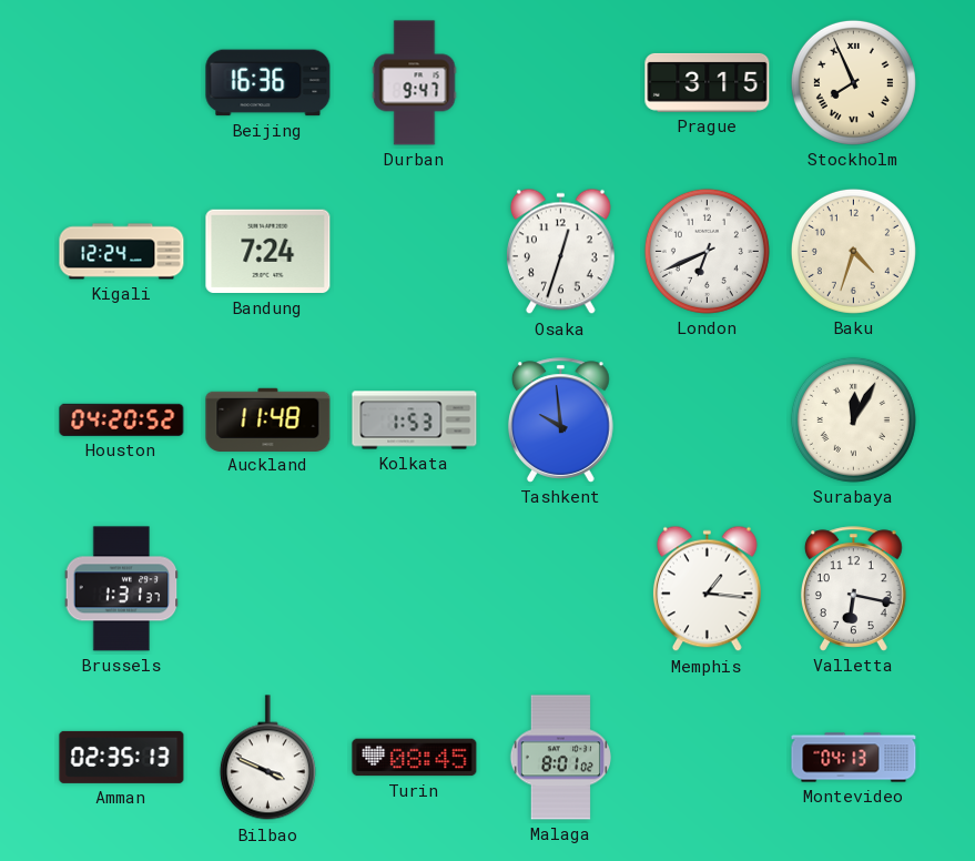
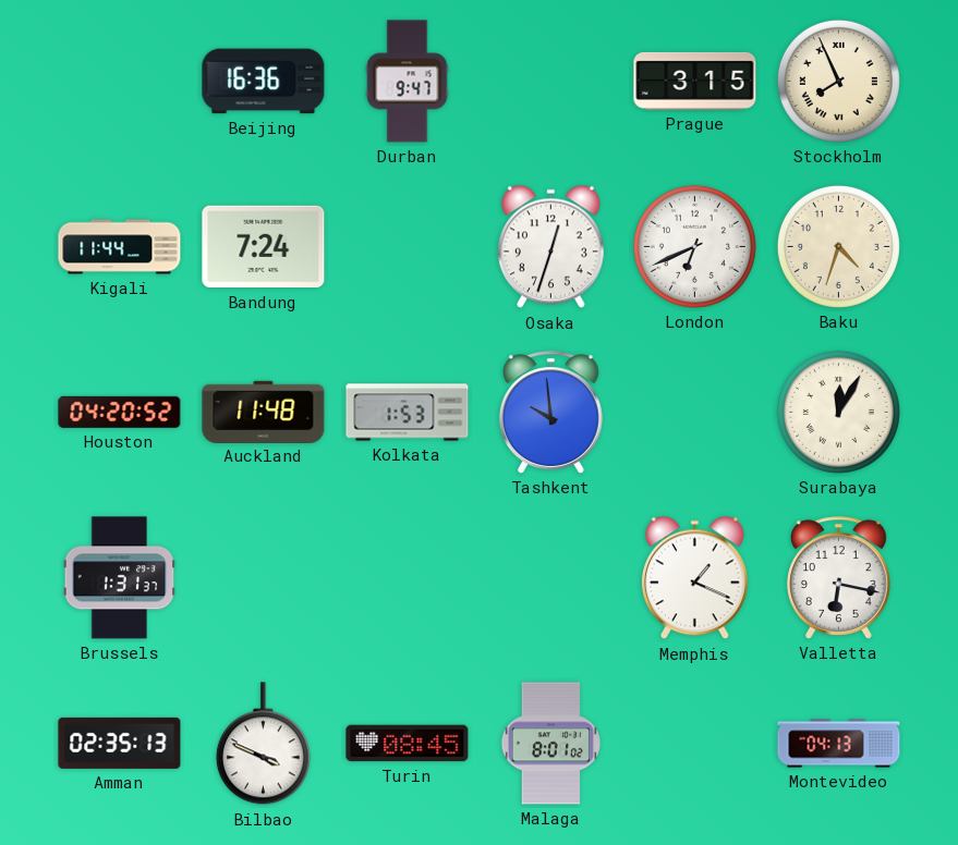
Kigali: 12:24 -> 11:44 (120, 247)
Memphis: 1:16 -> 1:19 (694, 578)
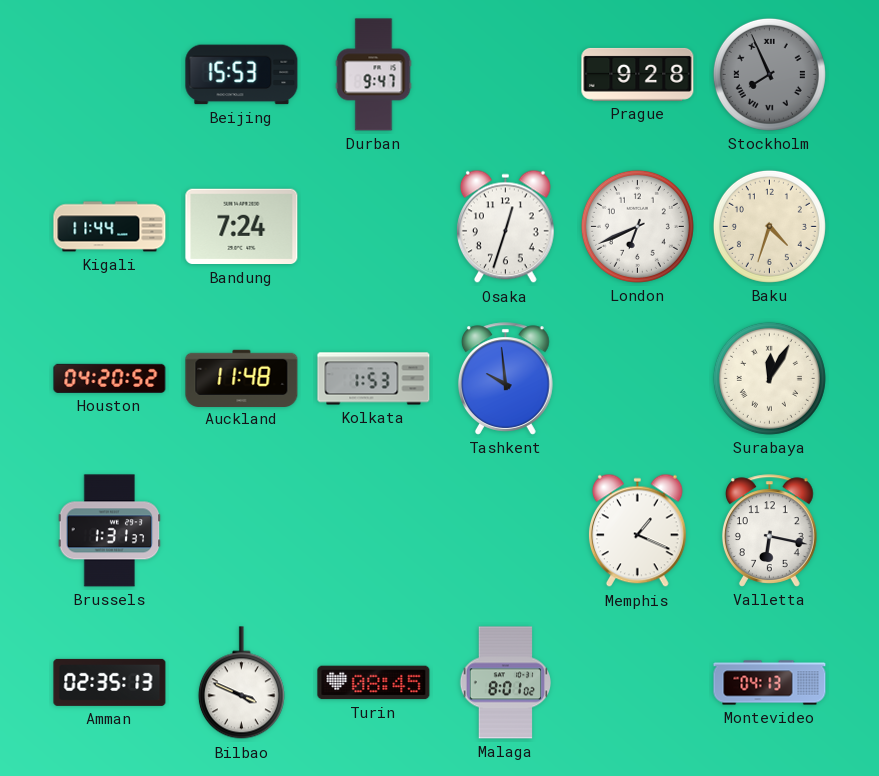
Beijing: 16:36 -> 15:53 (242, 75)
Prague: 3:15 -> 9:28 (638, 74)
Stockholm dial: cream -> grey (769, 74)
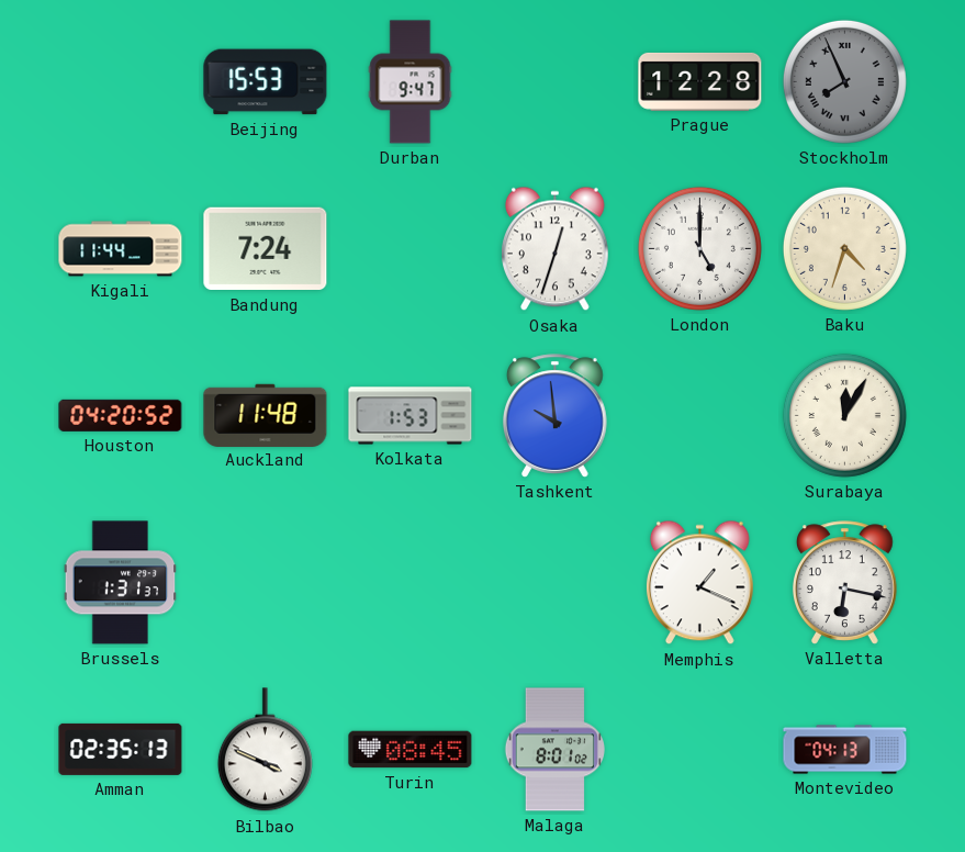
Prague: 9:28 -> 12:28 (700, 81)
London: 6:41 -> 5:00 (699, 248)
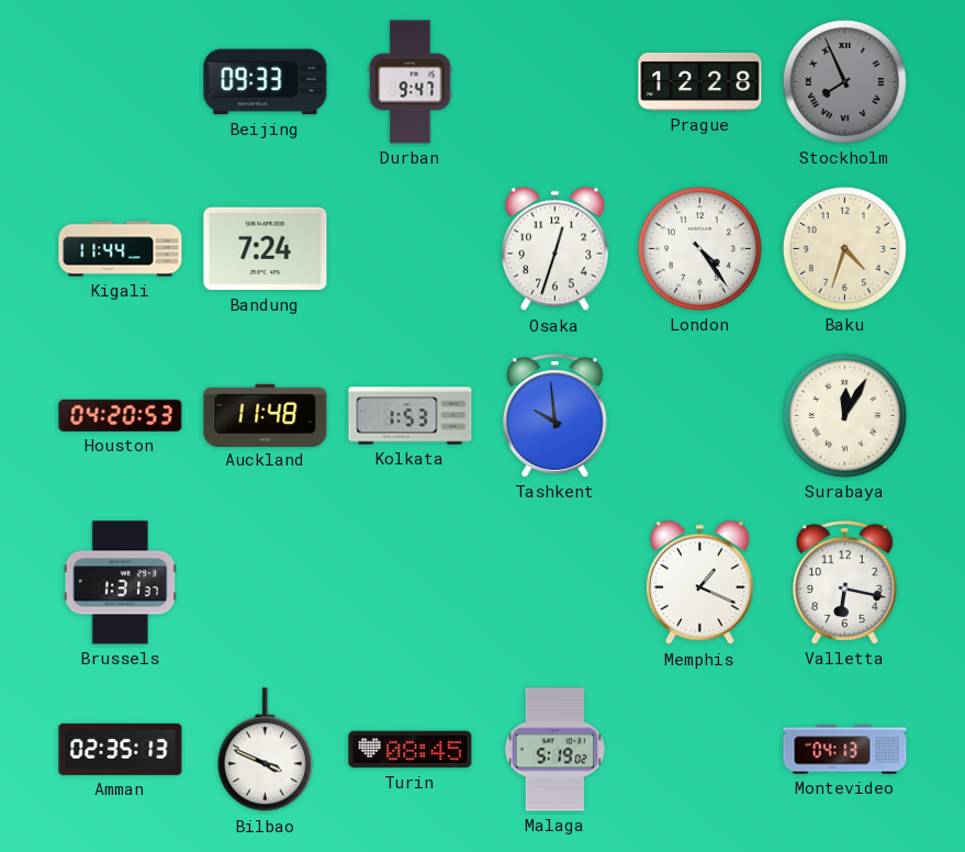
Beijing: 15:53 -> 09:33 (266, 82)
London: 5:00 -> 4:24 (699, 248)
Houston: 04:20:52 -> 04:20:53 (121, 415)
Malaga: 8:01 -> 5:19 (554, 750)
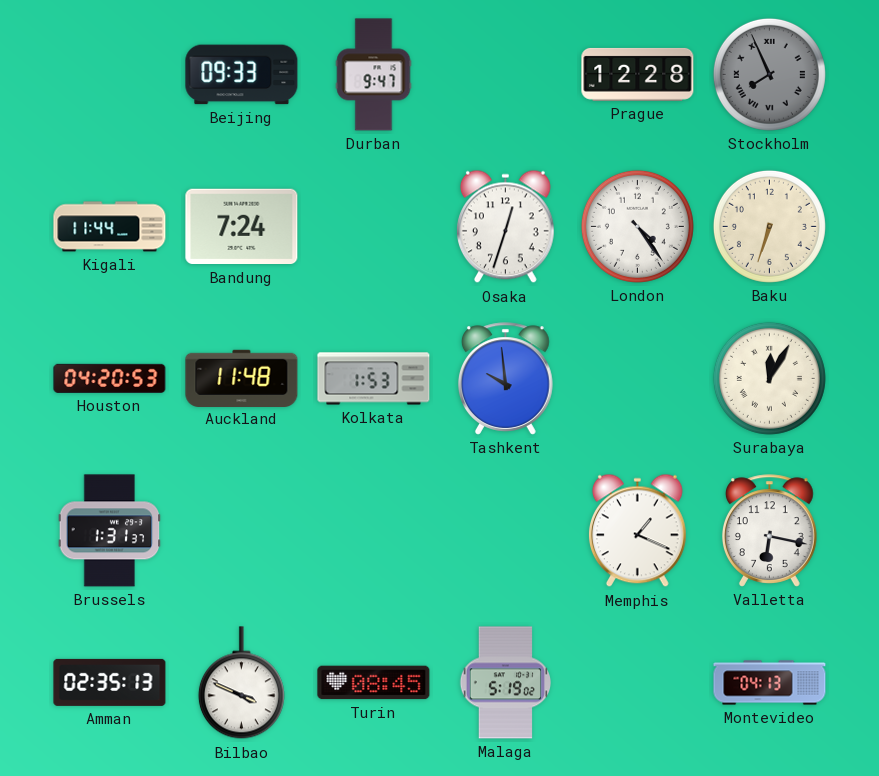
Baku: 4:33 -> 6:33 (769, 226)
